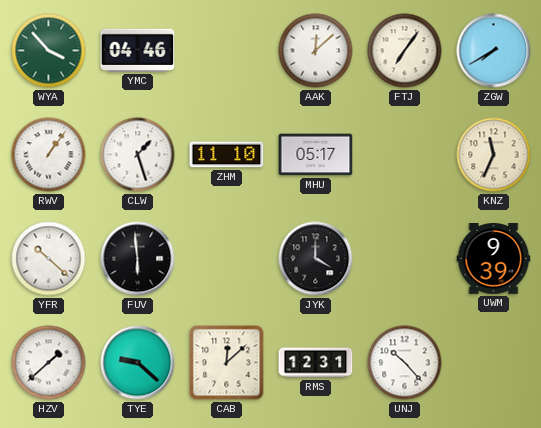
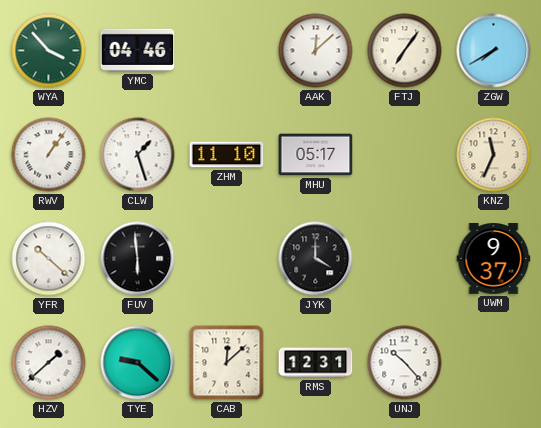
UWM: 9:39 -> 9:37 (494, 259)
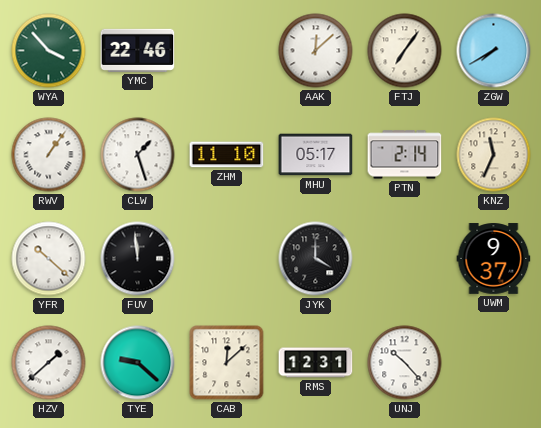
YMC: 04:46 -> 22:46 (138, 50)
PTN: none -> 2:14 (405, 155)
FUV: 5:59 -> 11:59 (138, 259)
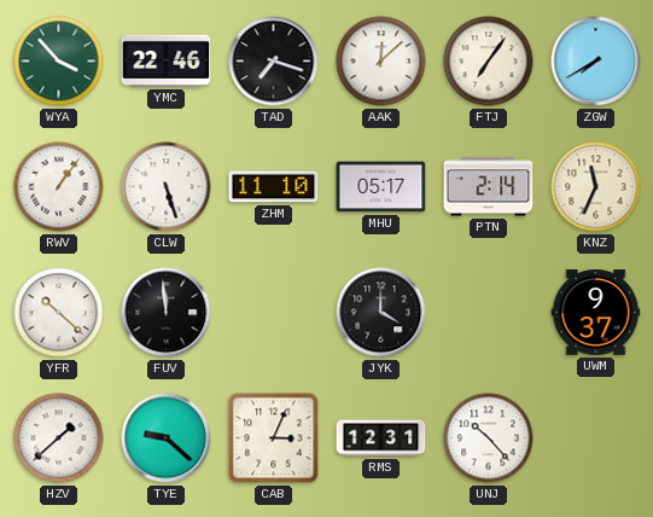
TAD: none -> 7:18 (274, 62)
CLW: 1:27 -> 5:27 (167, 187)
CAB: 12:08 -> 3:04 (274, 438)
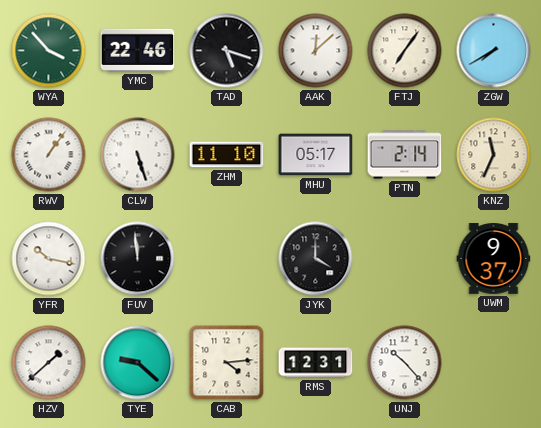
TAD: 7:18 -> 5:18 (227, 51)
YFR: 10:22 -> 10:17 (49, 259)
CAB: 3:04 -> 4:14 (227, 363)
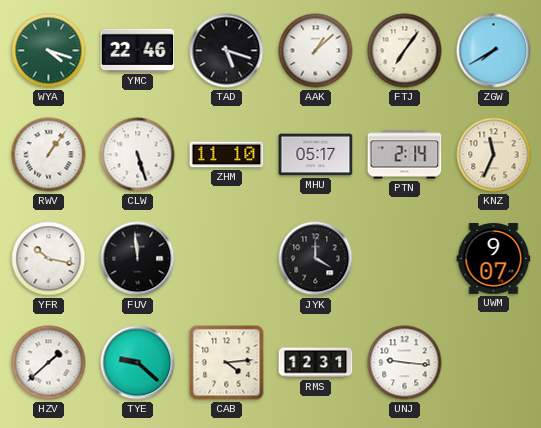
WYA: 3:53 -> 4:18 (49, 51)
AAK: 12:08 -> 1:08 (316, 51)
UWM: 9:37 -> 9:07 (494, 259)
UNJ: 10:23 -> 9:16 (405, 363)
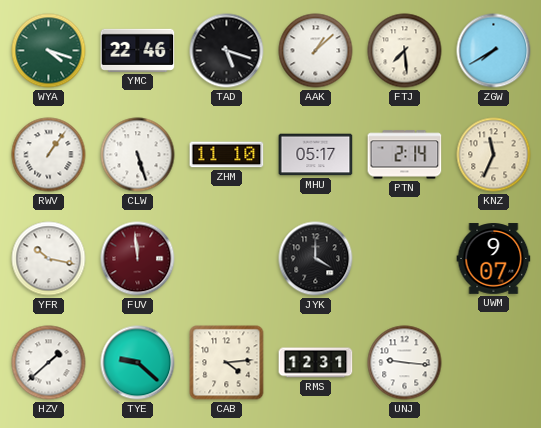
FTJ: 7:06 -> 7:29 (405, 51)
FUV dial: black -> burgundy (138, 259)
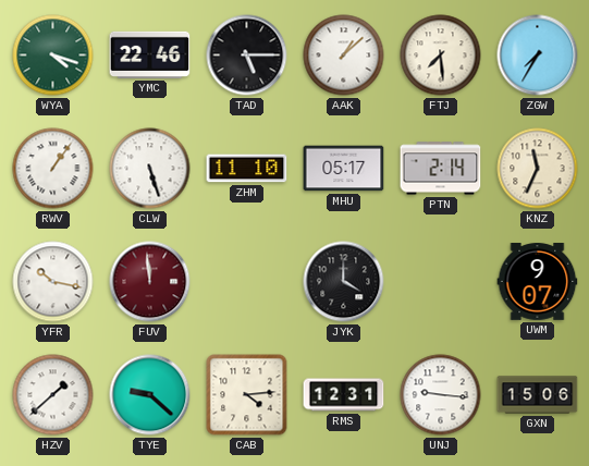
TAD: 5:18 -> 5:15 (247, 56)
ZGW: 7:40 -> 7:35 (538, 56)
GXN: none -> 15:06 (538, 395)
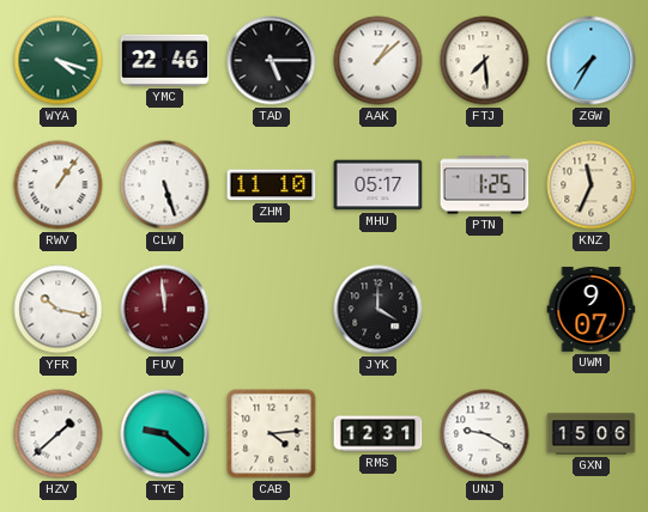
PTN: 2:14 -> 1:25 (485, 185)
UNJ: 9:16 -> 9:20 (485, 434)
